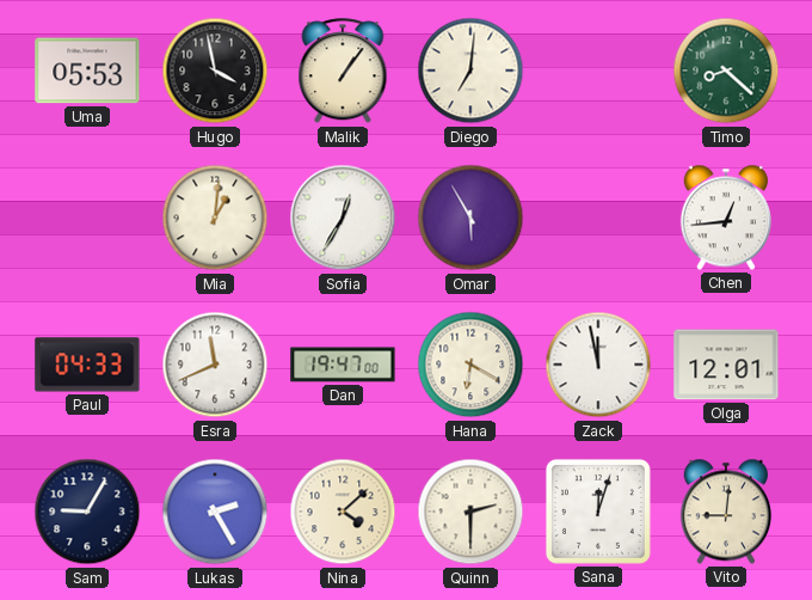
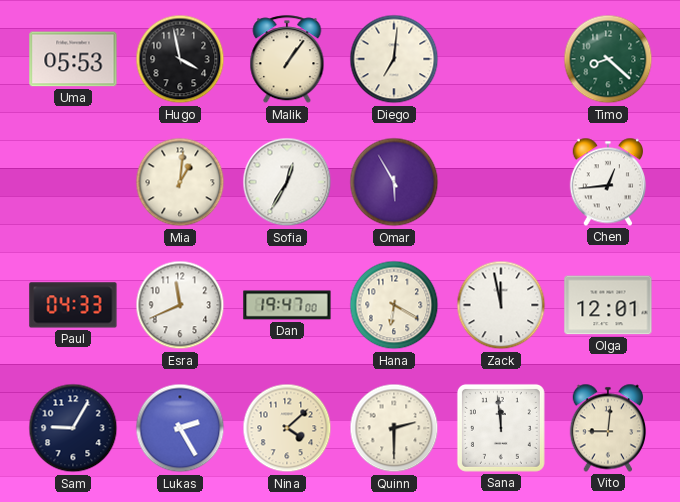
Sana: 12:03 -> 11:59 (501, 428)
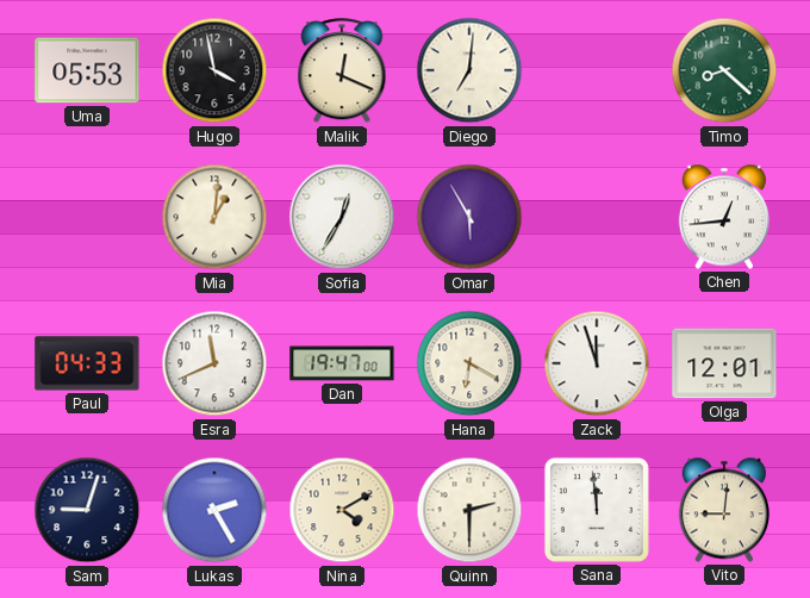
Malik: 1:06 -> 12:19 (342, 71)
Zack: 11:58 -> 11:57 (597, 363)
Sam: 9:05 -> 9:03 (87, 510)
Nina: 4:08 -> 4:10 (342, 510)
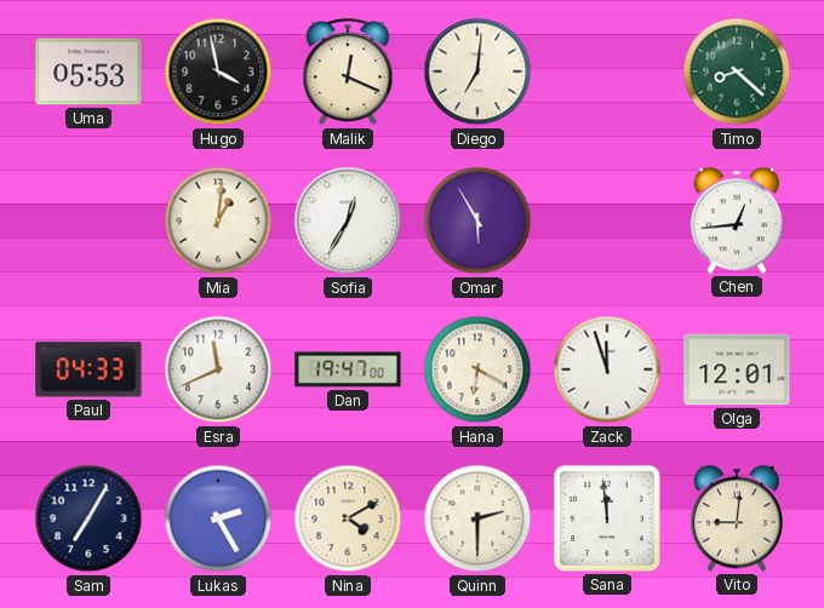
Sam: 9:03 -> 7:05 (88, 518)
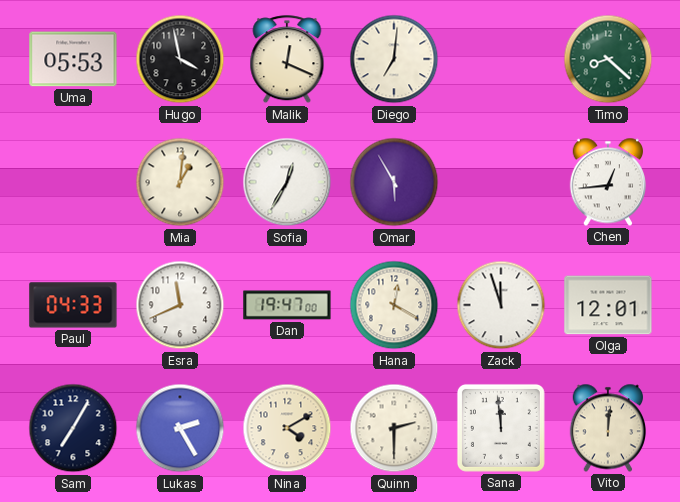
Hana: 6:20 -> 12:20 (394, 305)
Vito: 9:01 -> 12:01 (607, 428)
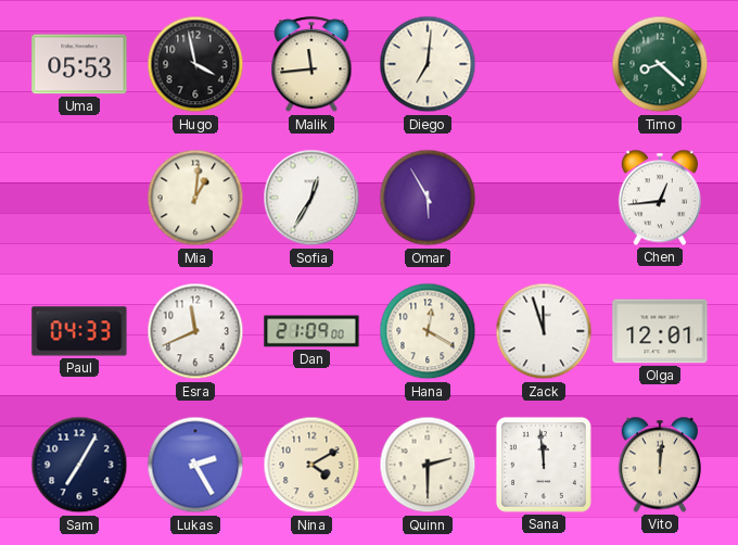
Malik: 12:19 -> 11:44 (311, 65)
Dan: 19:47 -> 21:09 (311, 331)
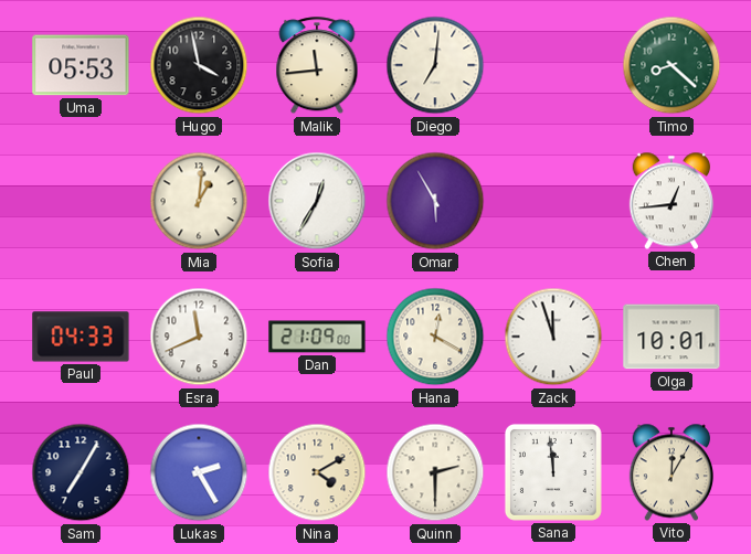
Olga: 12:01 -> 10:01 (671, 337)
Vito: 12:01 -> 12:05 (670, 472)
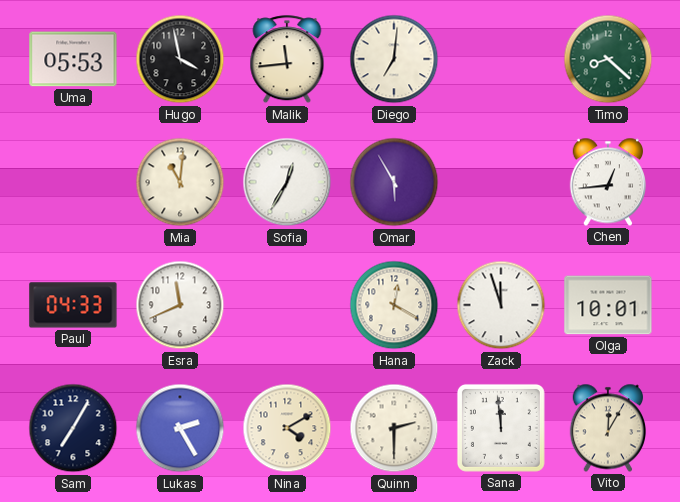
Mia: 1:01 -> 11:01 (180, 182)
Dan: 21:09 -> none (317, 337)
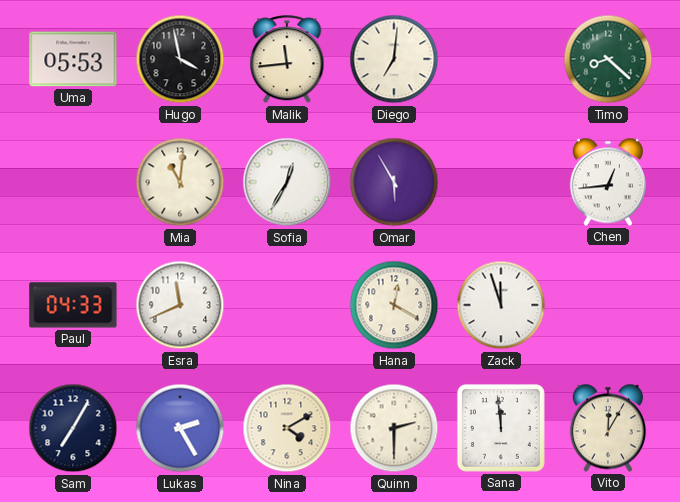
Olga: 10:01 -> none (608, 305)
